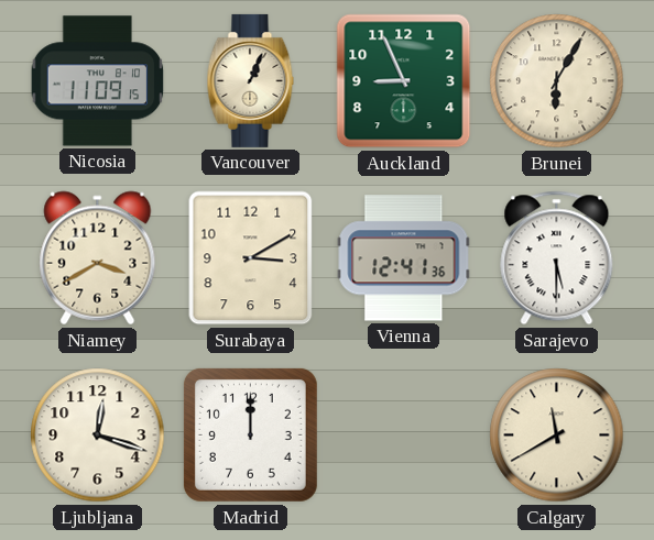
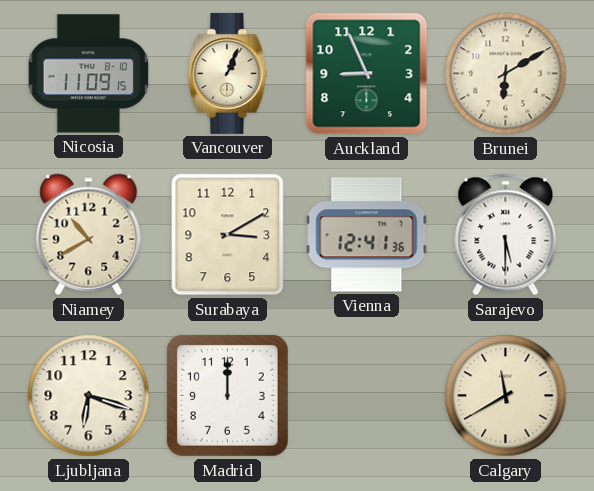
Brunei: 6:05 -> 6:10 (506, 74)
Niamey: 3:40 -> 10:40 (89, 235)
Ljubljana: 12:18 -> 6:18 (89, 396)
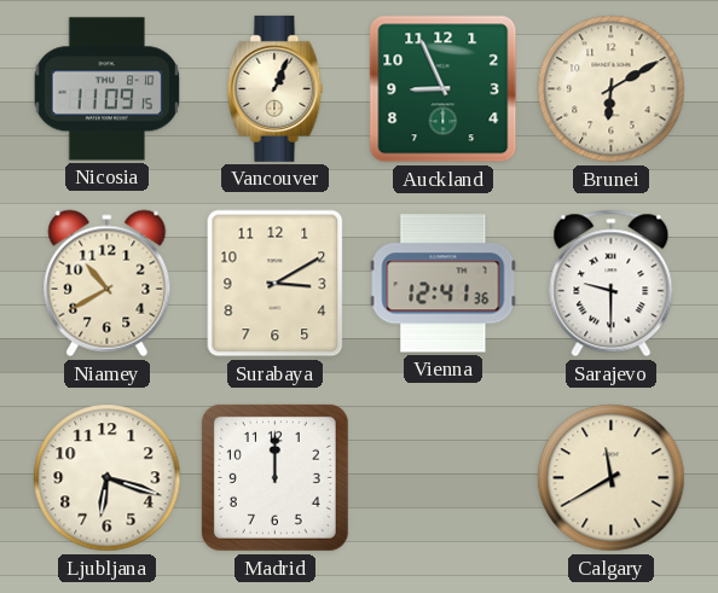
Sarajevo: 5:30 -> 9:30 (612, 284)
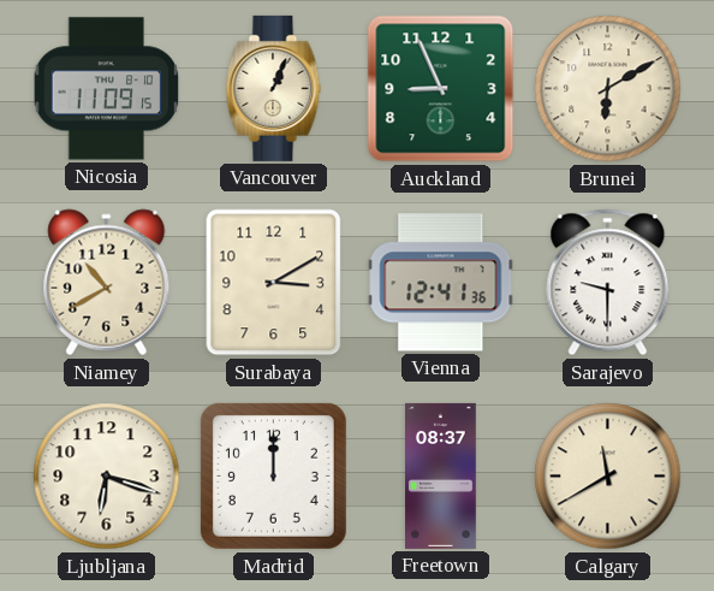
Freetown: none -> 08:37 (441, 475)
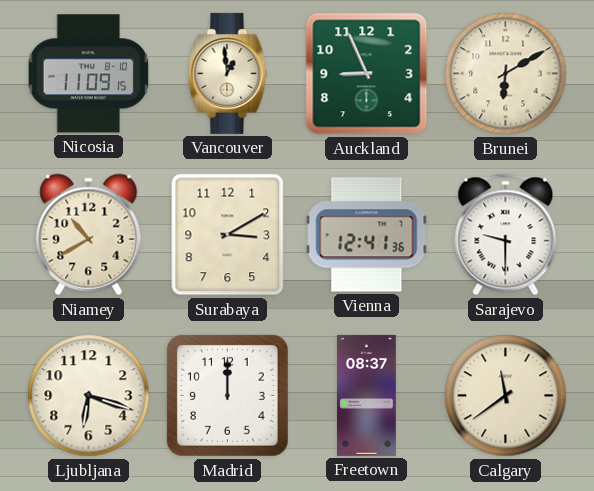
Vancouver: 1:04 -> 12:59 (228, 73)
Calgary: 11:40 -> 11:39 (506, 396)
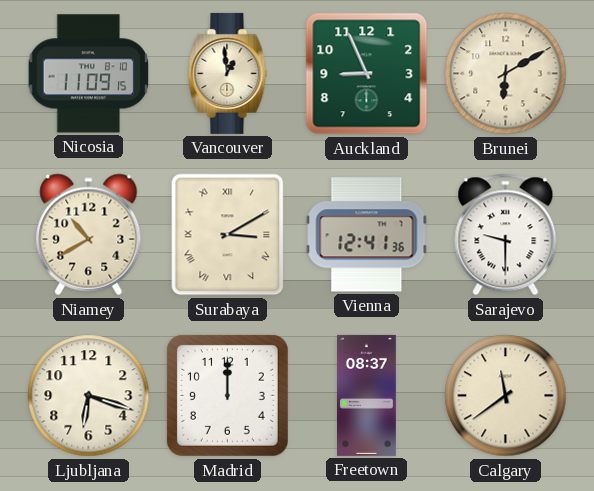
Surabaya numerals: Arabic -> Roman (228, 235)
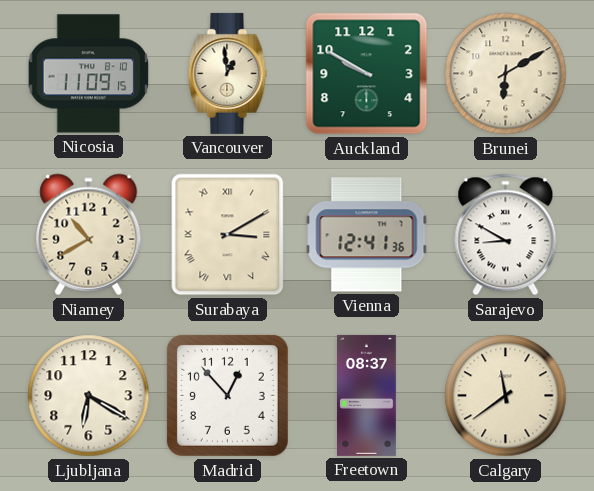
Auckland: 8:56 -> 9:50 (367, 74)
Sarajevo: 9:30 -> 8:50 (506, 235)
Ljubljana: 6:18 -> 6:20 (89, 396)
Madrid: 12:00 -> 12:53 (227, 395)
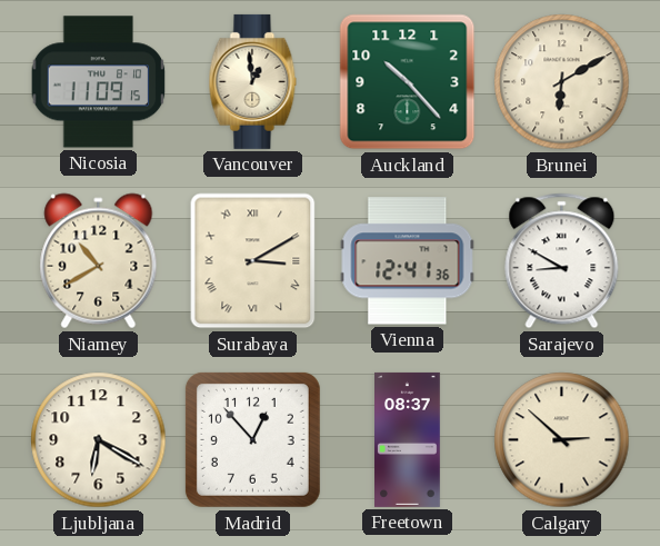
Auckland: 9:50 -> 10:23 (408, 82)
Calgary: 11:39 -> 2:52 (562, 440)
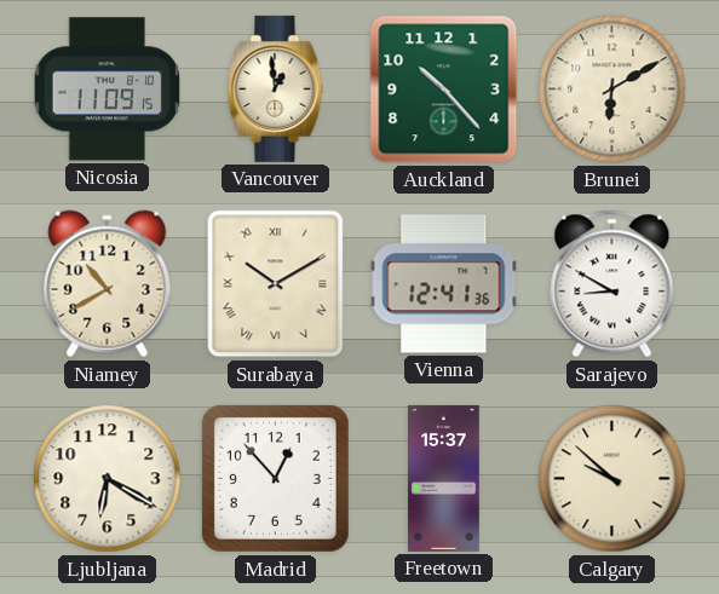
Surabaya: 3:10 -> 10:10 (276, 284)
Freetown: 08:37 -> 15:37 (444, 478)
Calgary: 2:52 -> 9:52 (612, 479)
